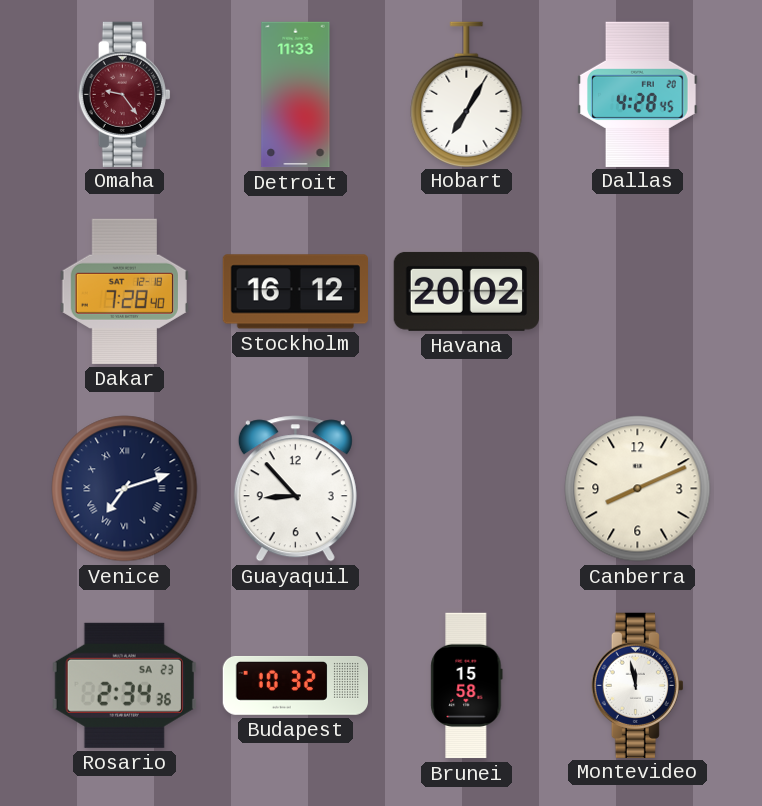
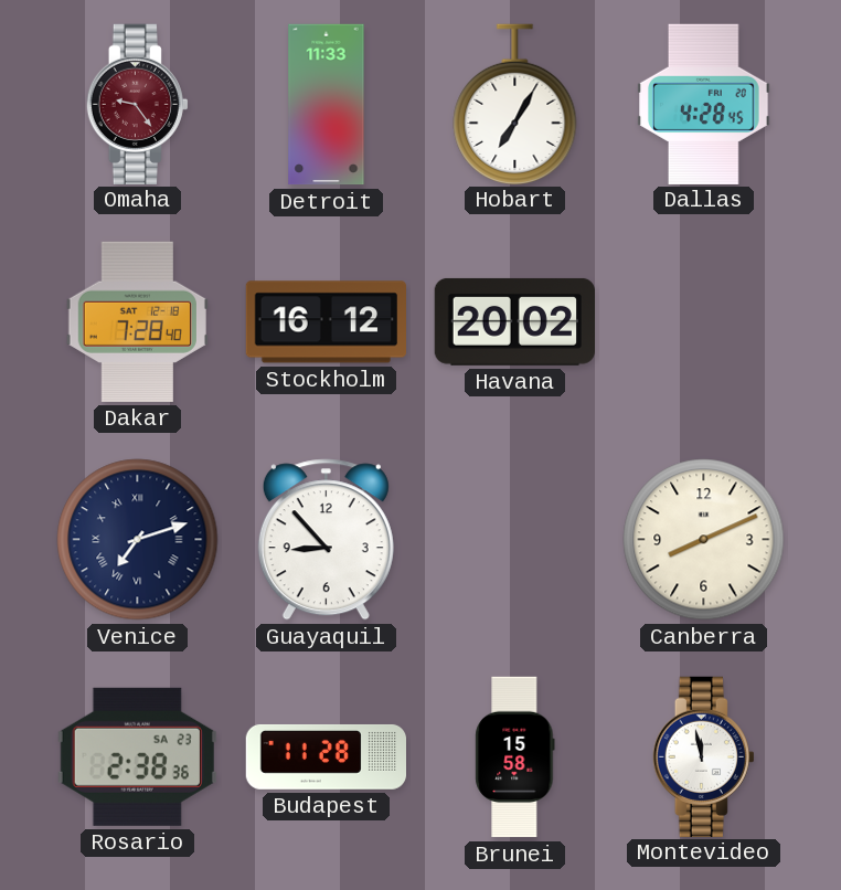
Rosario: 2:34 -> 2:38 (137, 756)
Budapest: 10:32 -> 11:28 (326, 757)
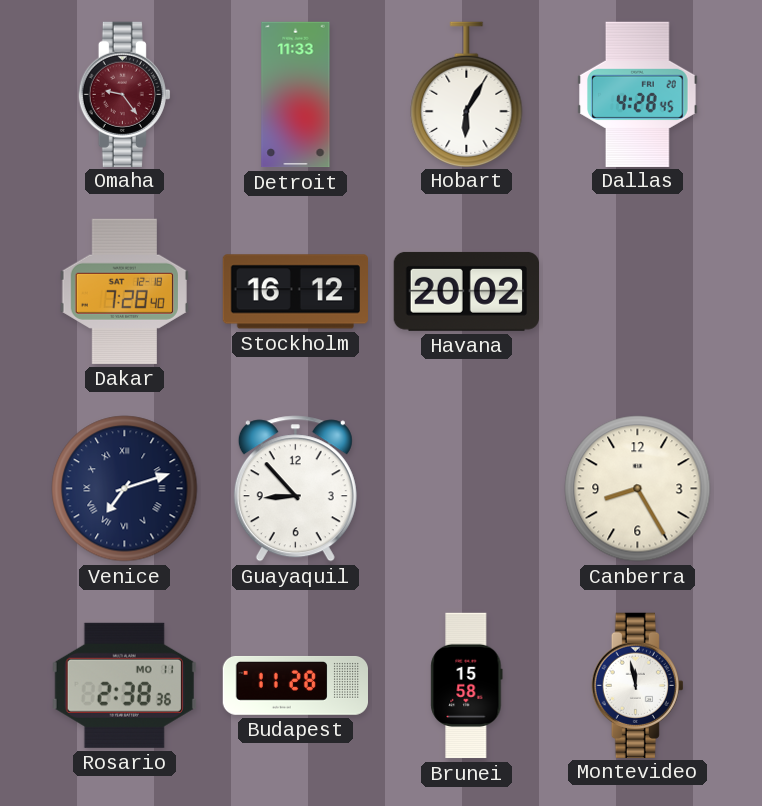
Hobart: 7:05 -> 6:05 (467, 94)
Canberra: 8:11 -> 8:25 (638, 489)
Rosario date: SA 23 -> MO 11 (124, 685)
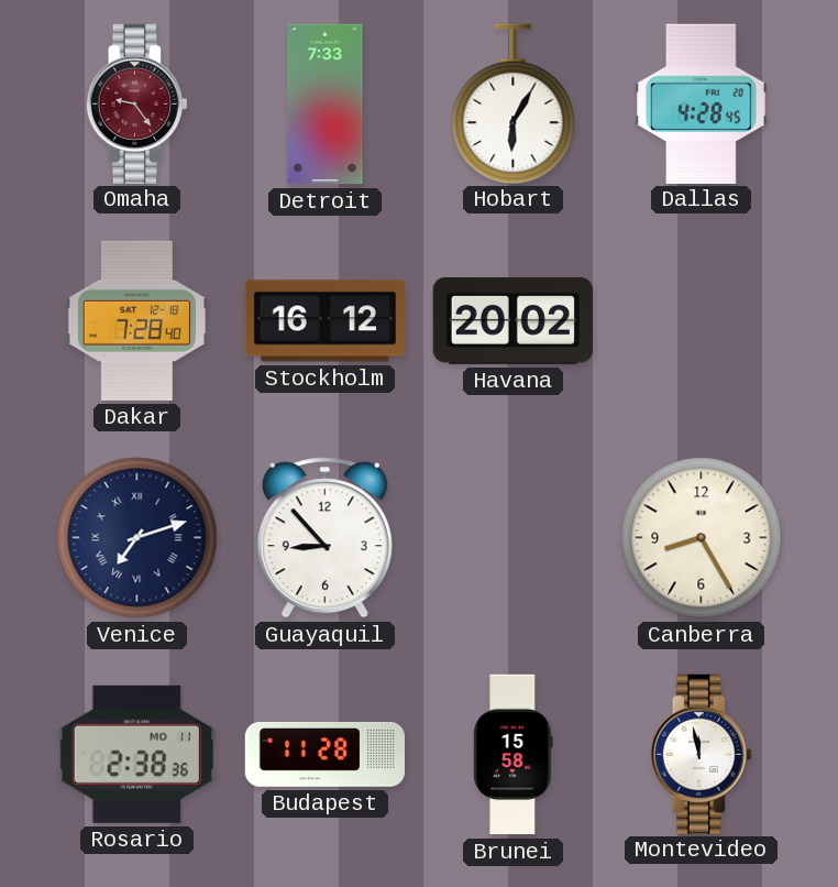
Detroit: 11:33 -> 7:33 (326, 105)
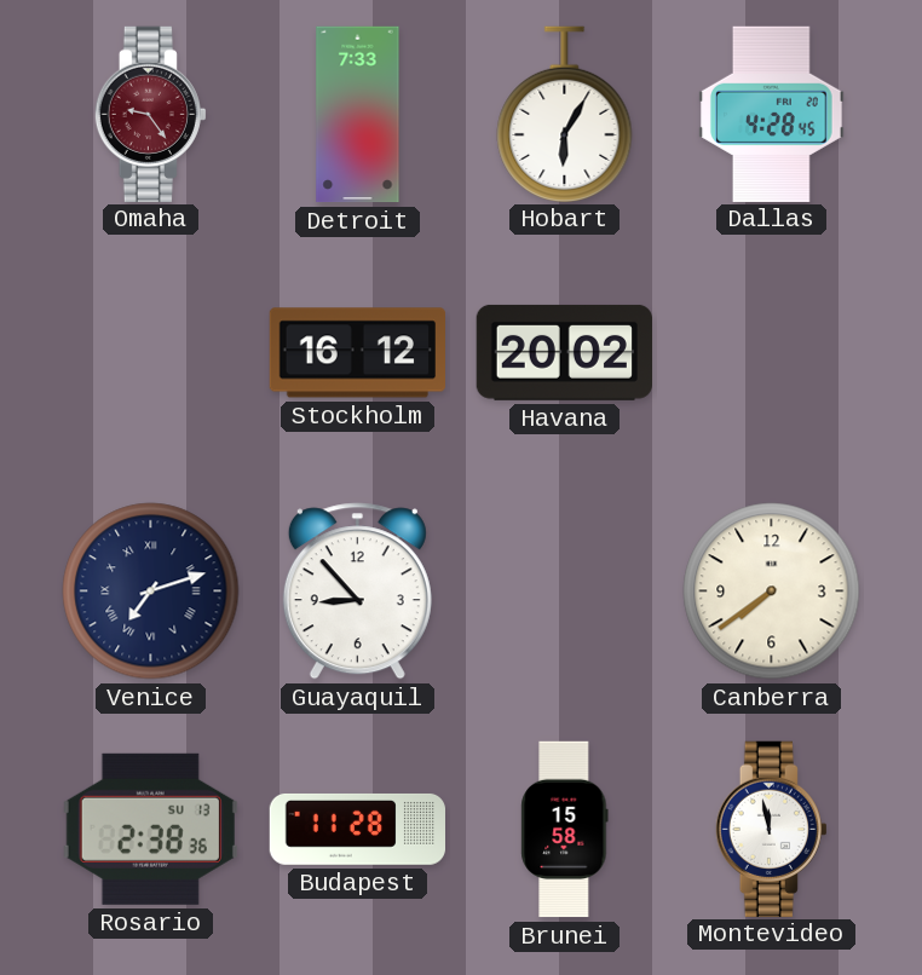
Dakar: 7:28 -> none (136, 320)
Canberra: 8:25 -> 7:39 (772, 592)
Rosario date: MO 11 -> SU 13 (150, 829)
